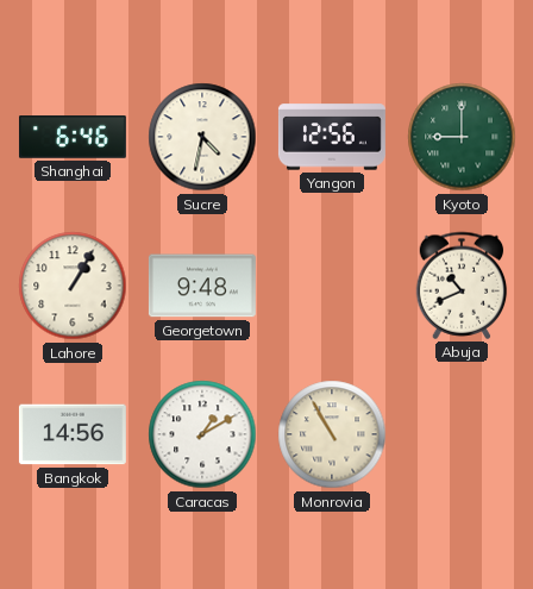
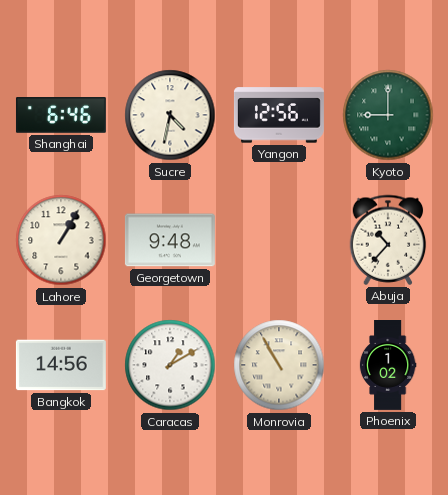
Abuja: 10:41 -> 10:37 (388, 240)
Phoenix: none -> 1:02 (388, 366)
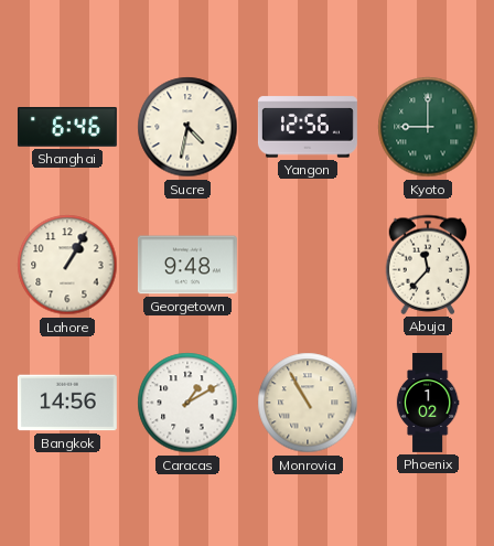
Abuja: 10:37 -> 11:37 (428, 265)
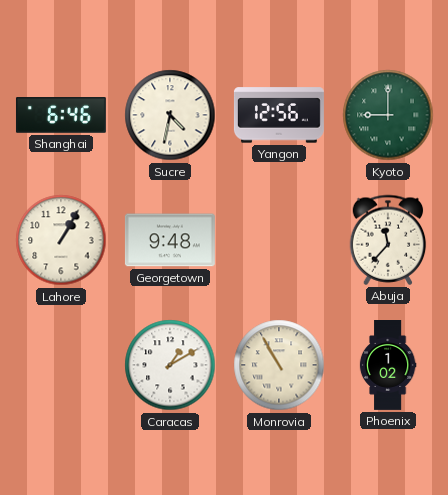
Bangkok: 14:56 -> none (67, 403)
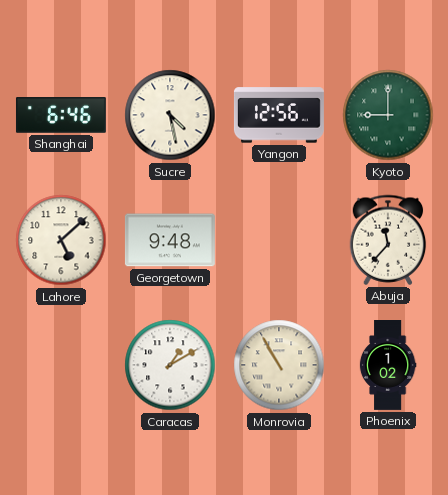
Sucre: 4:32 -> 4:28 (170, 115)
Lahore: 1:05 -> 5:08 (61, 240)
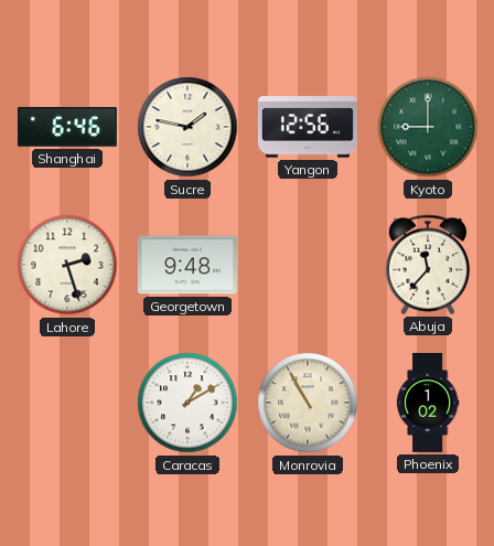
Sucre: 4:28 -> 1:47 (187, 127)
Lahore: 5:08 -> 2:27 (67, 265)
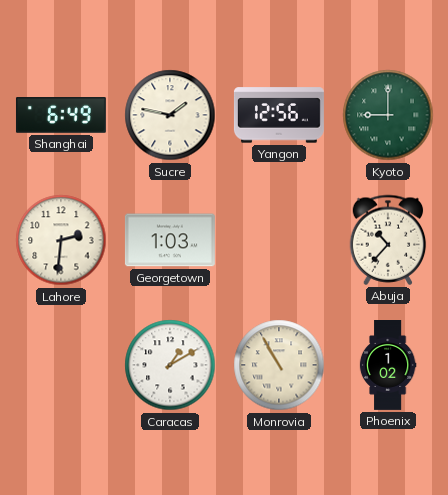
Shanghai: 6:46 -> 6:49 (61, 115)
Lahore: 2:27 -> 2:31 (61, 240)
Georgetown: 9:48 -> 1:03 (170, 240)
Abuja: 11:37 -> 10:37 (388, 240)
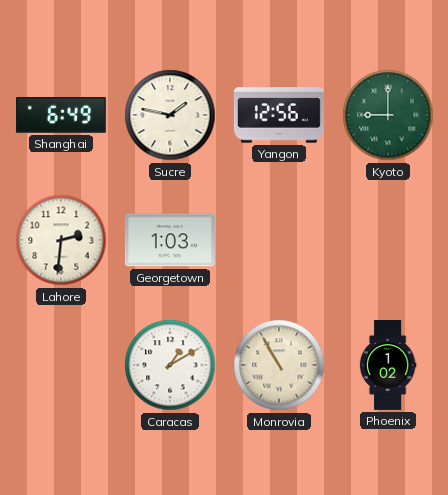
Abuja: 10:37 -> none (388, 240)
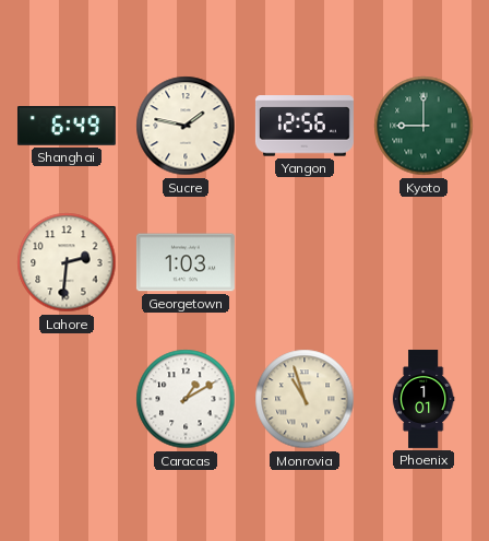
Monrovia: 10:55 -> 10:57 (305, 399)
Phoenix: 1:02 -> 1:01 (424, 400)
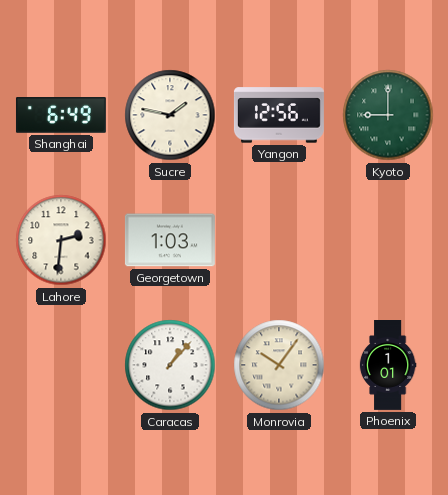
Caracas: 1:10 -> 1:07 (170, 365)
Monrovia: 10:57 -> 10:06 (279, 365)
